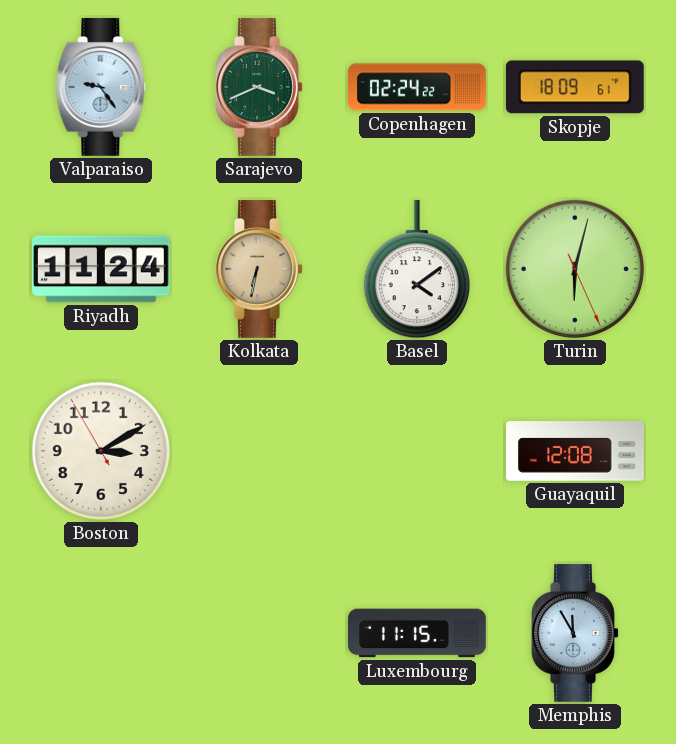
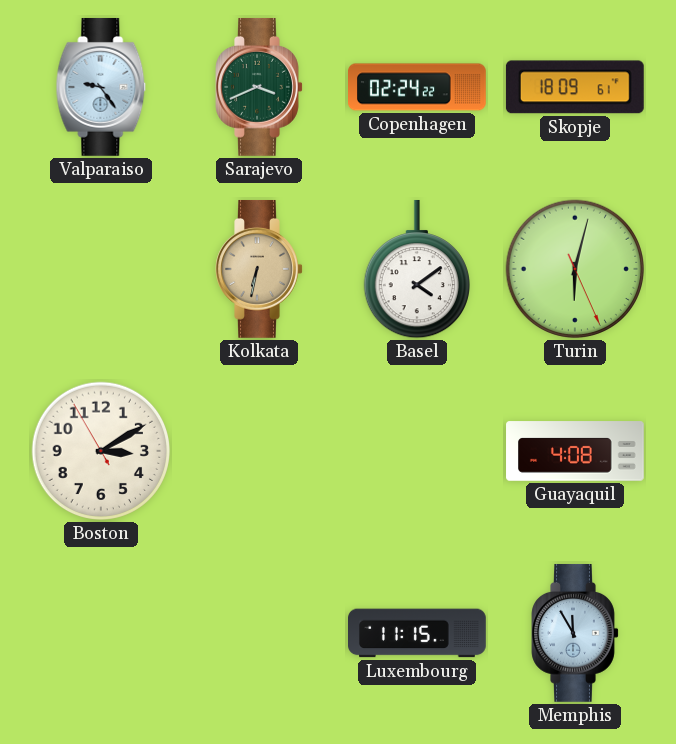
Riyadh: 11:24 -> none (102, 269)
Guayaquil: 12:08 -> 4:08 (575, 451)
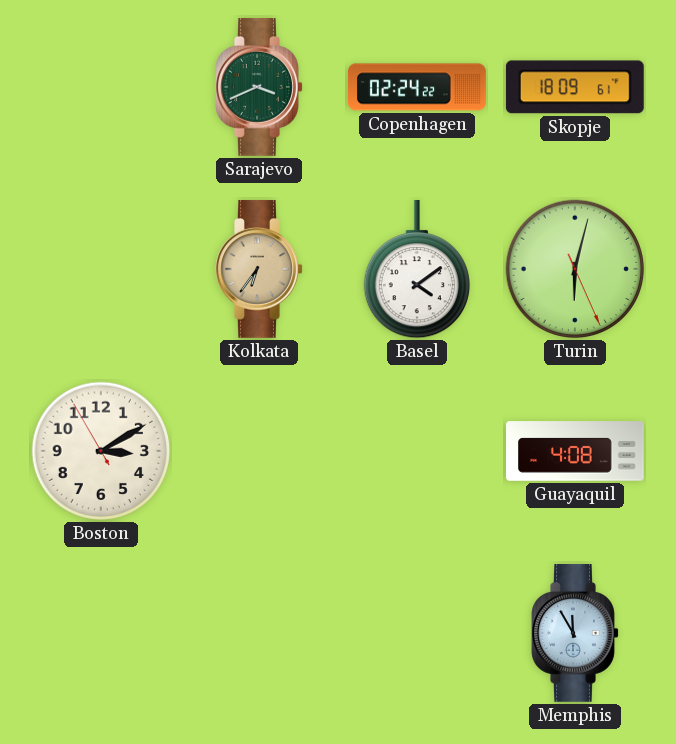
Valparaiso: 9:24 -> none (101, 87)
Kolkata: 6:32 -> 6:36 (259, 269)
Luxembourg: 11:15 -> none (418, 633)
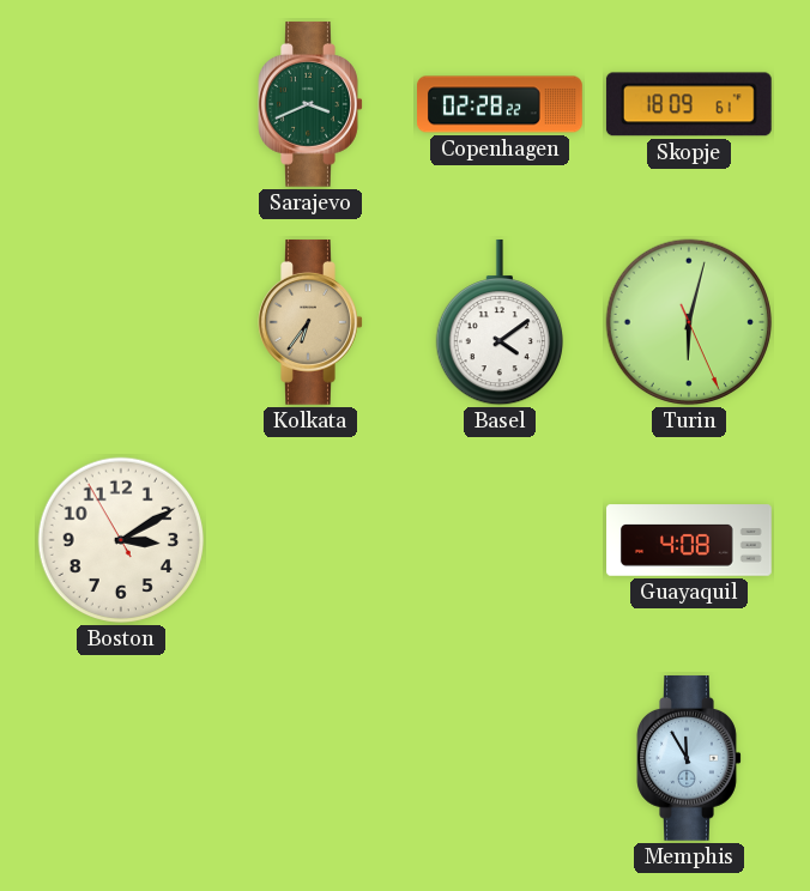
Copenhagen: 02:24 -> 02:28 (501, 104)
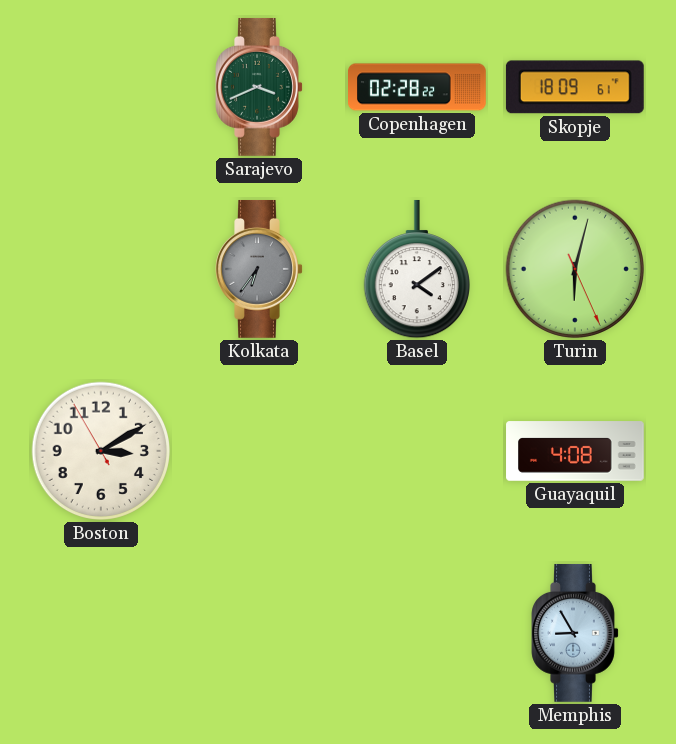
Kolkata dial: champagne -> grey (259, 269)
Memphis: 11:55 -> 8:55 (575, 633)
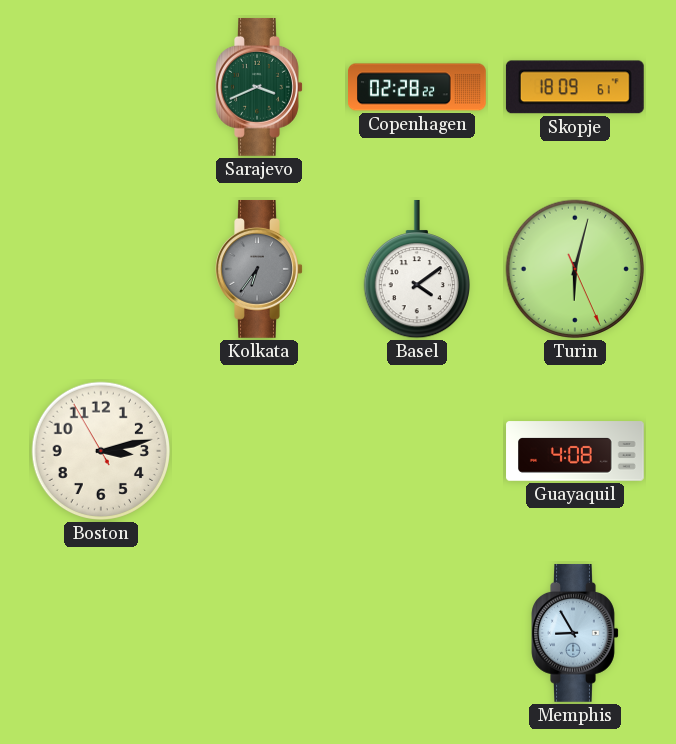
Boston: 3:09 -> 3:12 (101, 451)
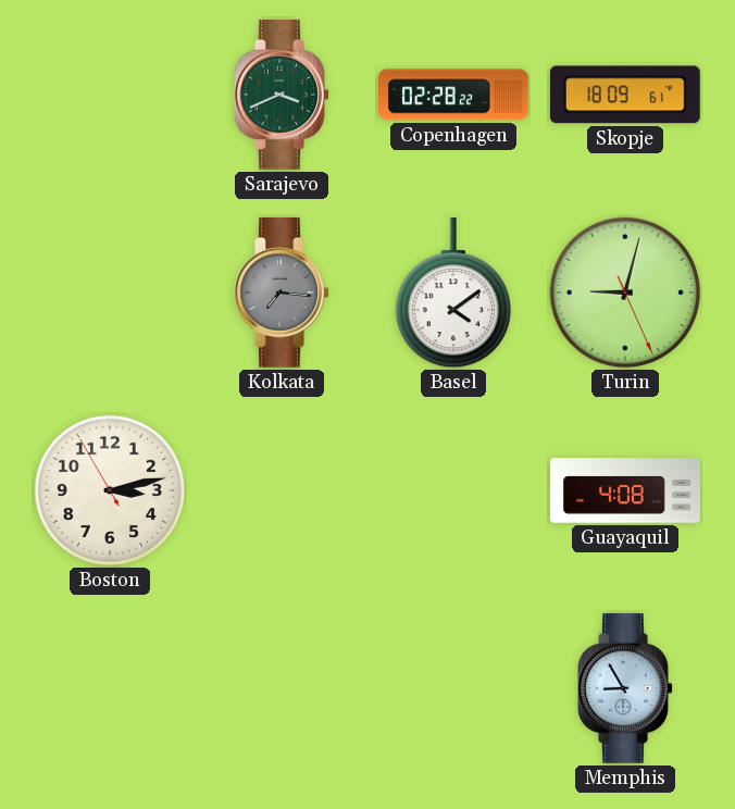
Kolkata: 6:36 -> 7:16 (282, 293)
Turin: 6:02 -> 9:02 (625, 293)
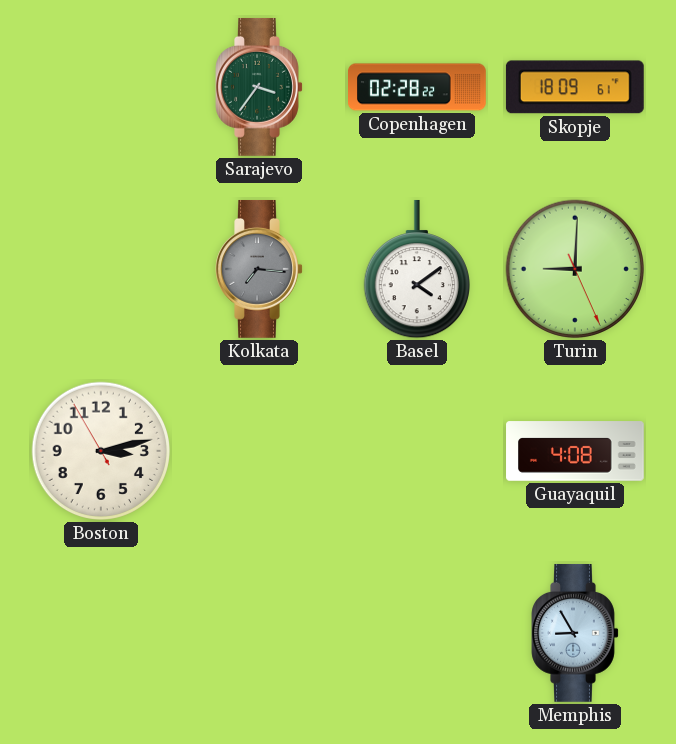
Sarajevo: 3:41 -> 3:36 (259, 87)
Turin: 9:02 -> 9:00 (575, 269)
